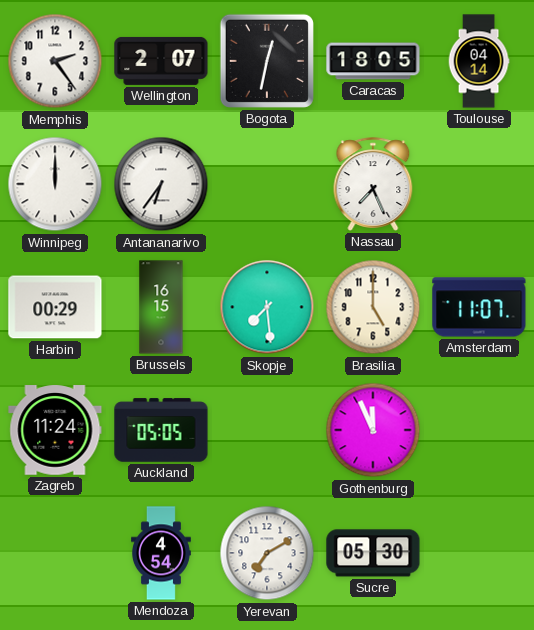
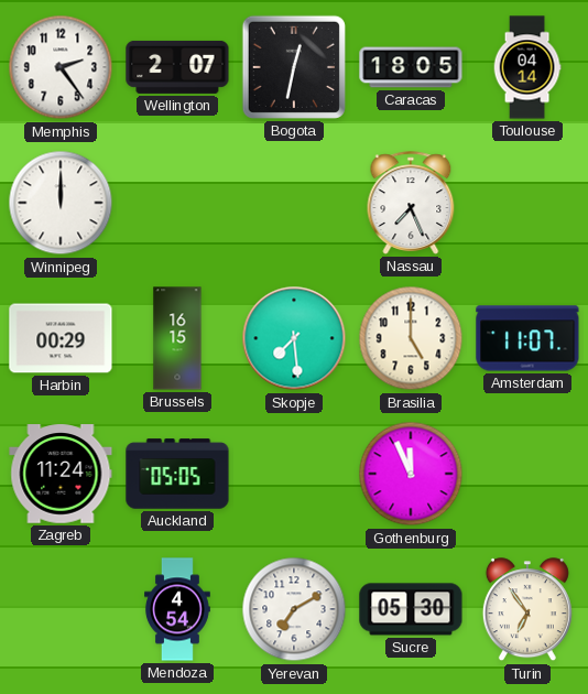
Antananarivo: 6:36 -> none (161, 184)
Turin: none -> 6:54 (527, 610)
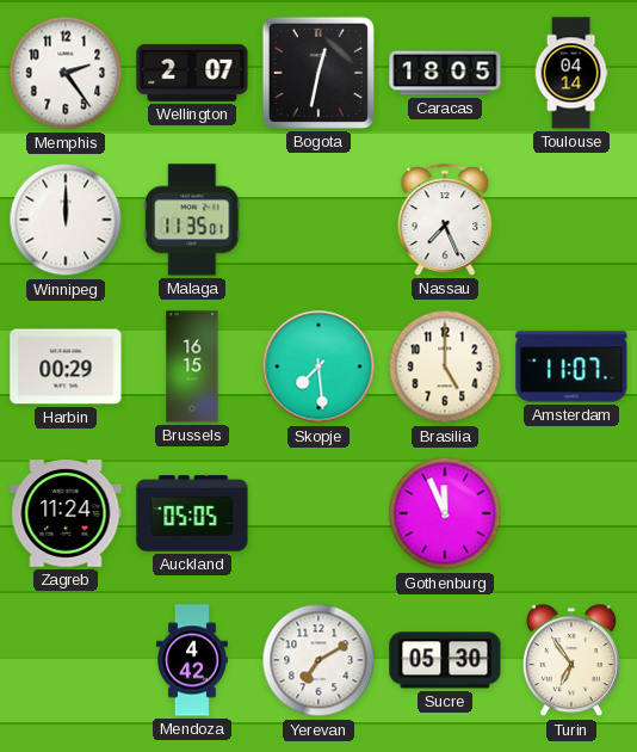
Malaga: none -> 11:35 (192, 220)
Mendoza: 4:54 -> 4:42 (193, 660)
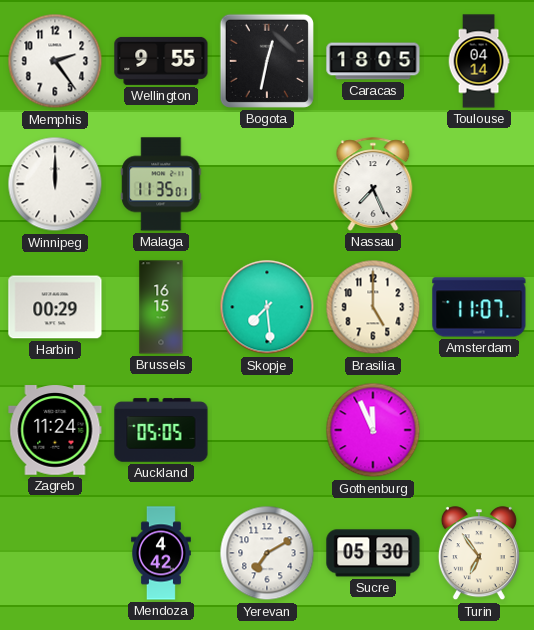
Wellington: 2:07 -> 9:55 (161, 61)
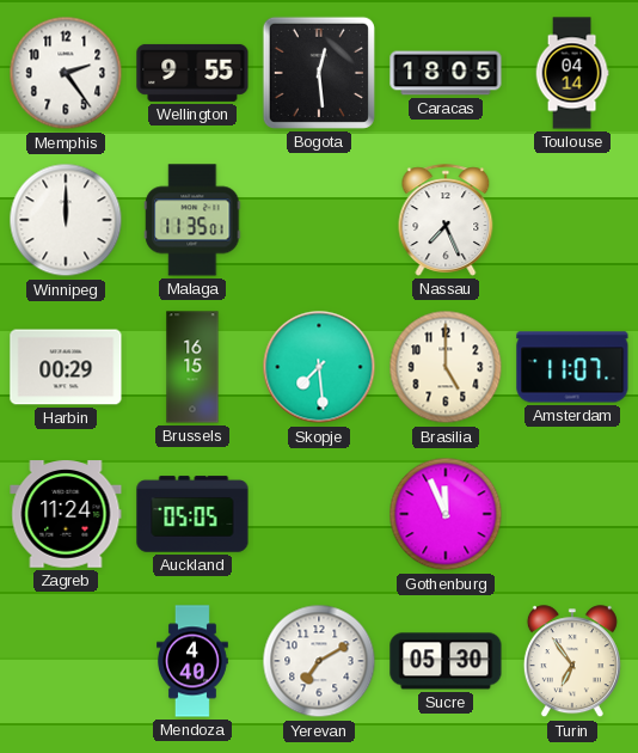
Bogota: 12:32 -> 12:29 (319, 73)
Mendoza: 4:42 -> 4:40 (194, 661)
